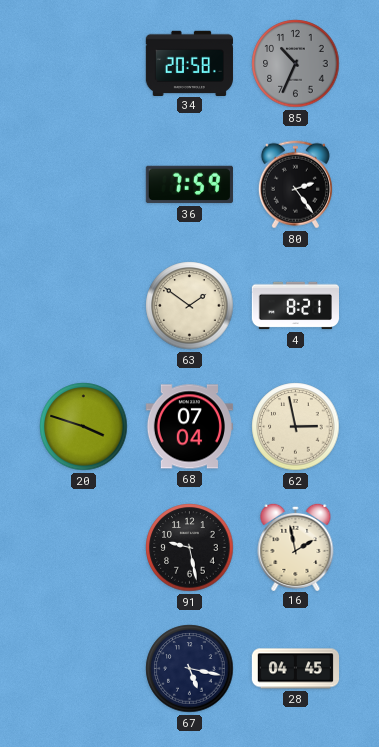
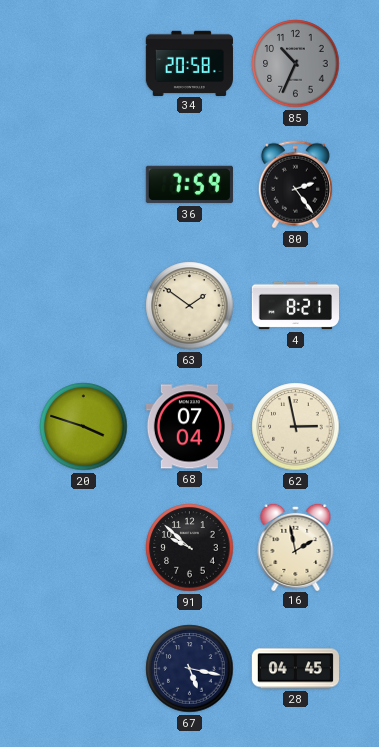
91: 9:28 -> 9:52 (190, 548)
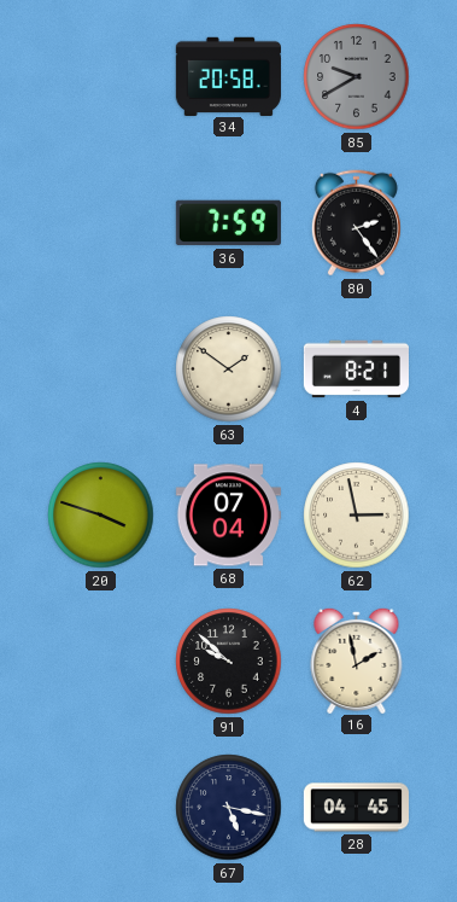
85: 10:34 -> 9:40 (357, 77)
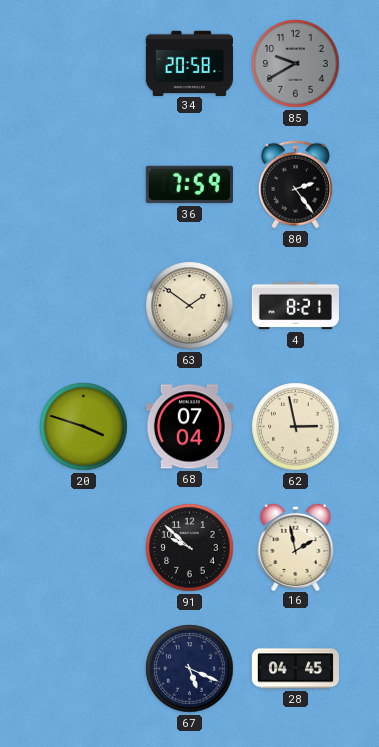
67: 5:17 -> 5:19 (190, 669)
